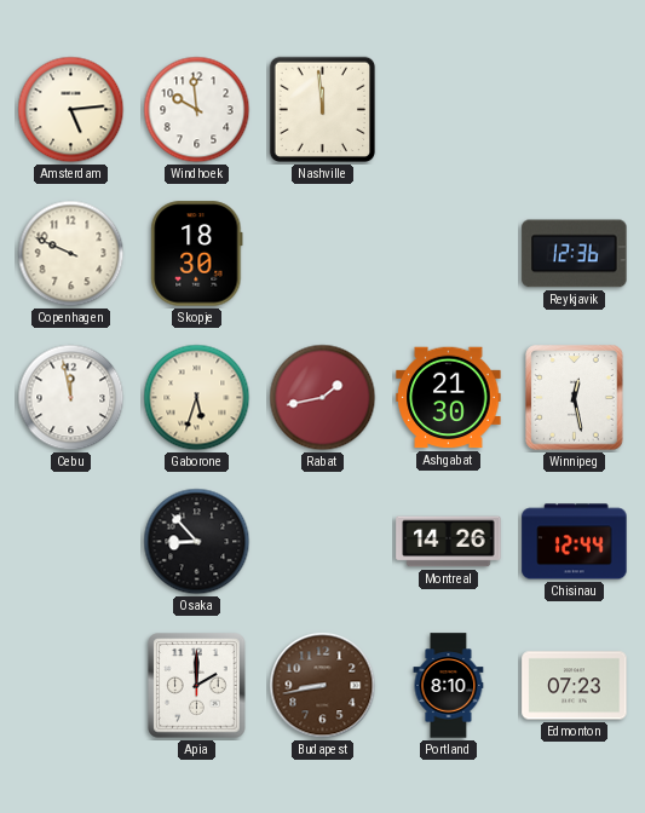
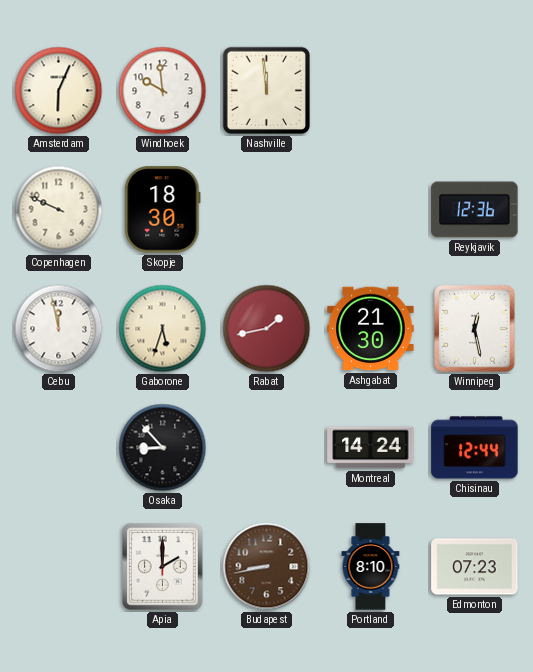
Amsterdam: 5:14 -> 6:04 (59, 91)
Montreal: 14:26 -> 14:24 (371, 448)
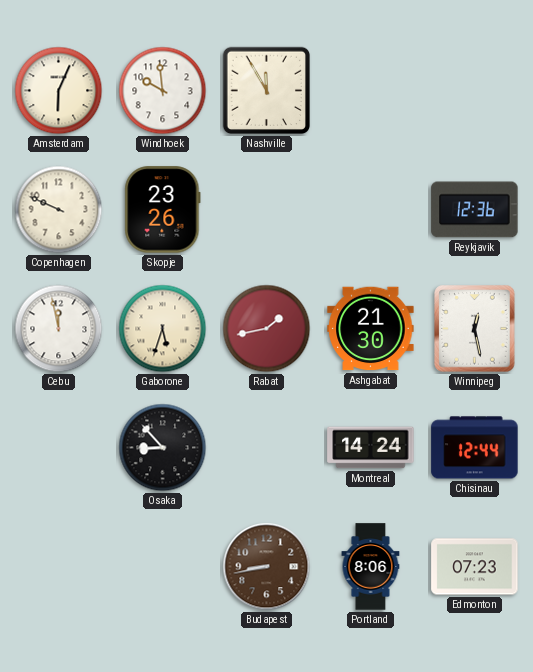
Nashville: 11:59 -> 11:55 (267, 91)
Skopje: 18:30 -> 23:26 (163, 210)
Apia: 2:00 -> none (163, 567)
Portland: 8:10 -> 8:06 (371, 567)
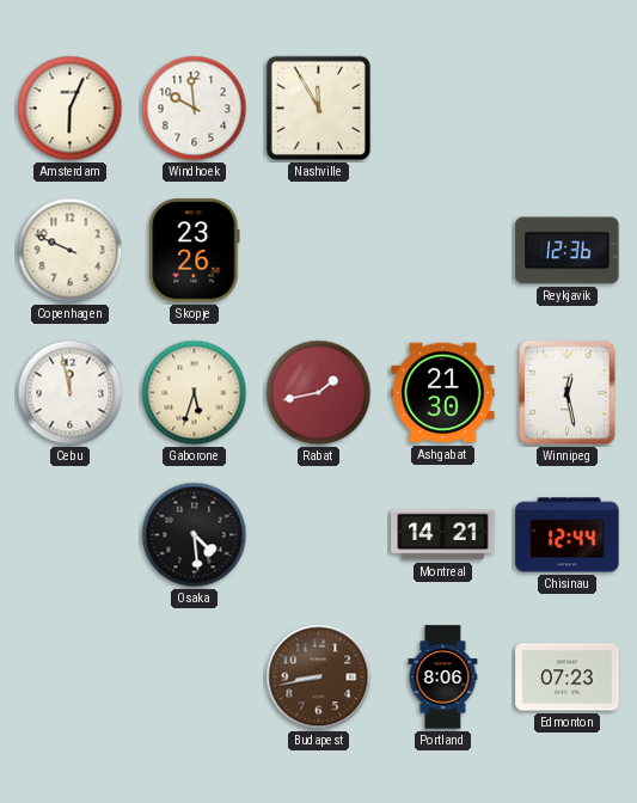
Osaka: 8:53 -> 4:29 (195, 535)
Montreal: 14:24 -> 14:21 (443, 535)
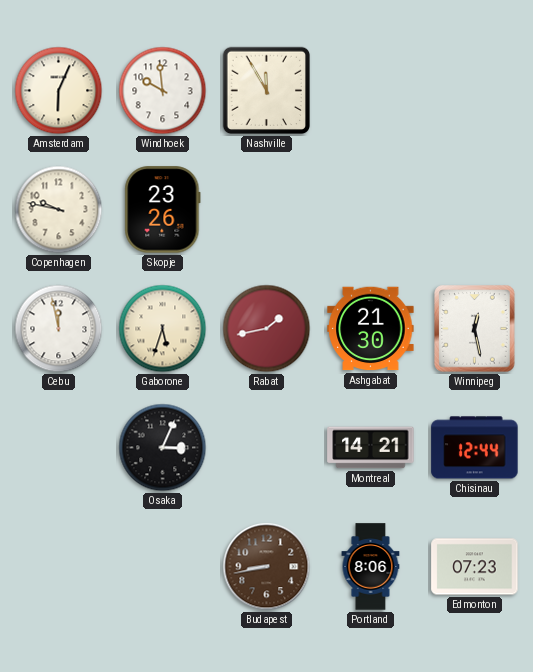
Copenhagen: 9:49 -> 9:47 (59, 210)
Reykjavik: 12:36 -> none (568, 251)
Osaka: 4:29 -> 3:04 (163, 448)
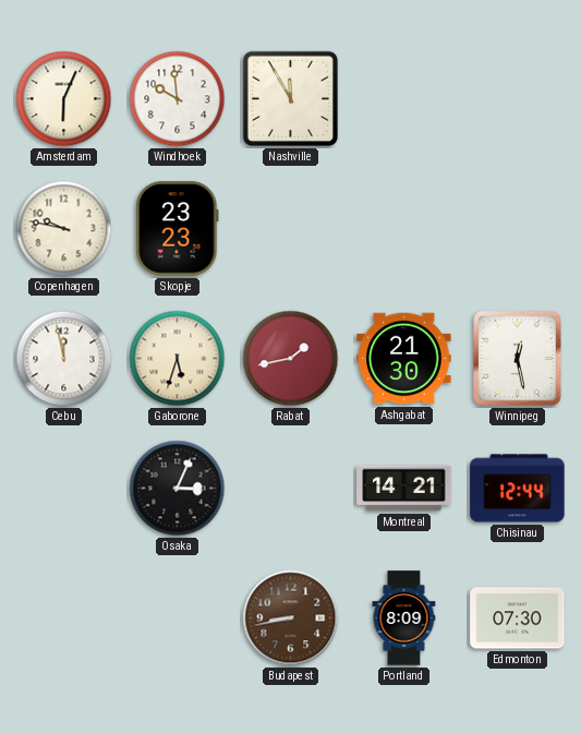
Skopje: 23:26 -> 23:23 (178, 229)
Portland: 8:06 -> 8:09 (404, 618)
Edmonton: 07:23 -> 07:30 (518, 618)
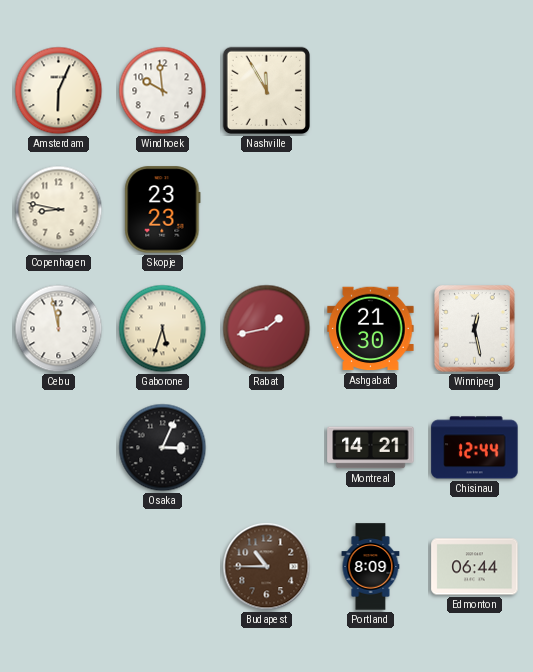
Copenhagen: 9:47 -> 8:47 (59, 210)
Budapest: 8:43 -> 10:45 (267, 567)
Edmonton: 07:30 -> 06:44 (475, 567)
